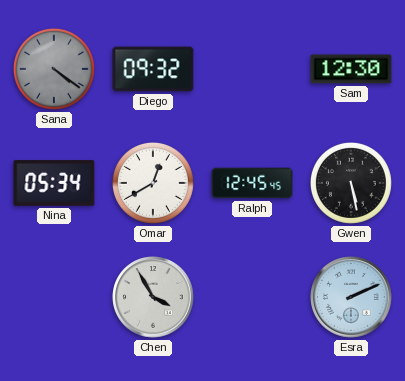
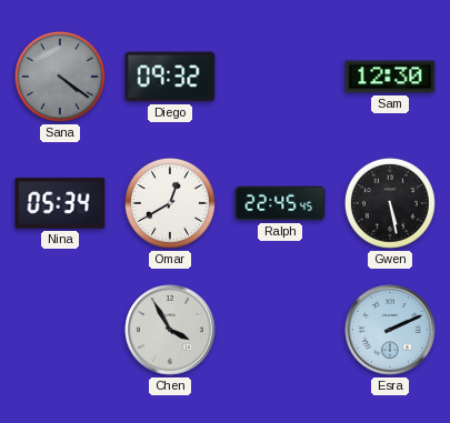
Ralph: 12:45 -> 22:45 (280, 203)
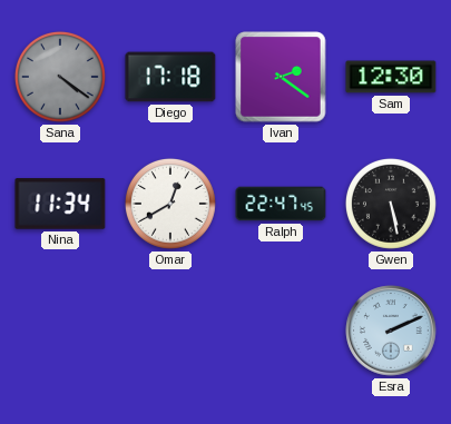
Diego: 09:32 -> 17:18 (170, 77)
Ivan: none -> 2:21 (281, 77)
Nina: 05:34 -> 11:34 (60, 204)
Ralph: 22:45 -> 22:47 (281, 204)
Chen: 3:55 -> none (170, 330)
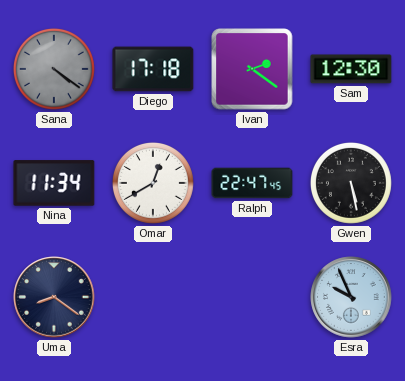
Uma: none -> 8:21 (54, 297)
Esra: 2:11 -> 9:56 (351, 297)
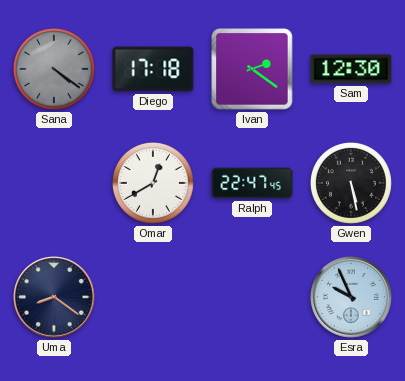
Nina: 11:34 -> none (54, 183)
